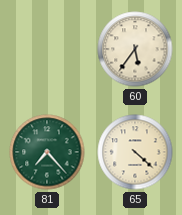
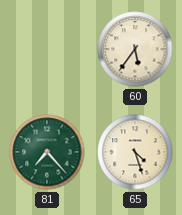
65: 4:22 -> 4:27 (135, 152)
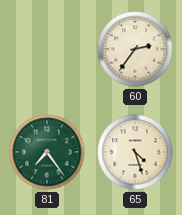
60: 5:36 -> 2:36 (135, 49)
81: 7:23 -> 7:24 (47, 152)
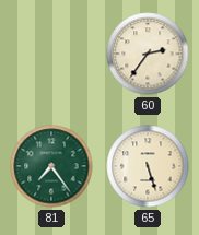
65: 4:27 -> 5:27 (148, 166)
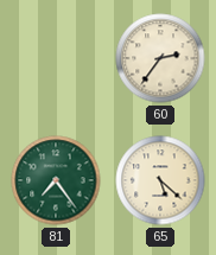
65: 5:27 -> 5:22 (160, 180)
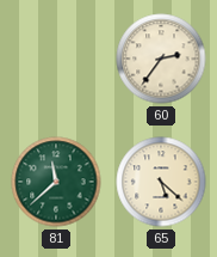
81: 7:24 -> 11:38 (56, 182)
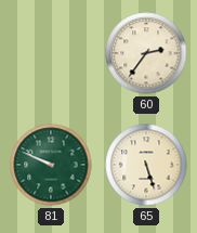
81: 11:38 -> 9:49 (51, 165)
65: 5:22 -> 5:27 (146, 165)
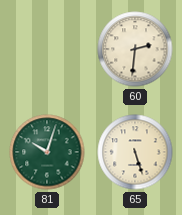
60: 2:36 -> 2:31 (135, 49)
81: 9:49 -> 10:03 (47, 152)
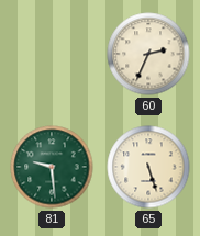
60: 2:31 -> 2:34 (148, 54)
81: 10:03 -> 9:29 (52, 167)
